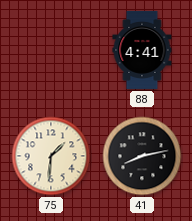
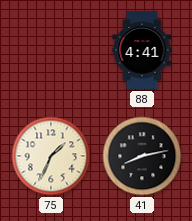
75: 1:31 -> 1:34 (51, 156)
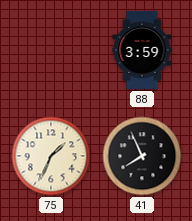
88: 4:41 -> 3:59 (142, 50)
41: 8:13 -> 7:56 (142, 156)
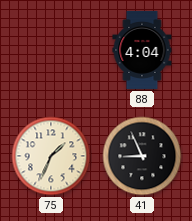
88: 3:59 -> 4:04 (142, 50)
41: 7:56 -> 8:56 (142, 156)
